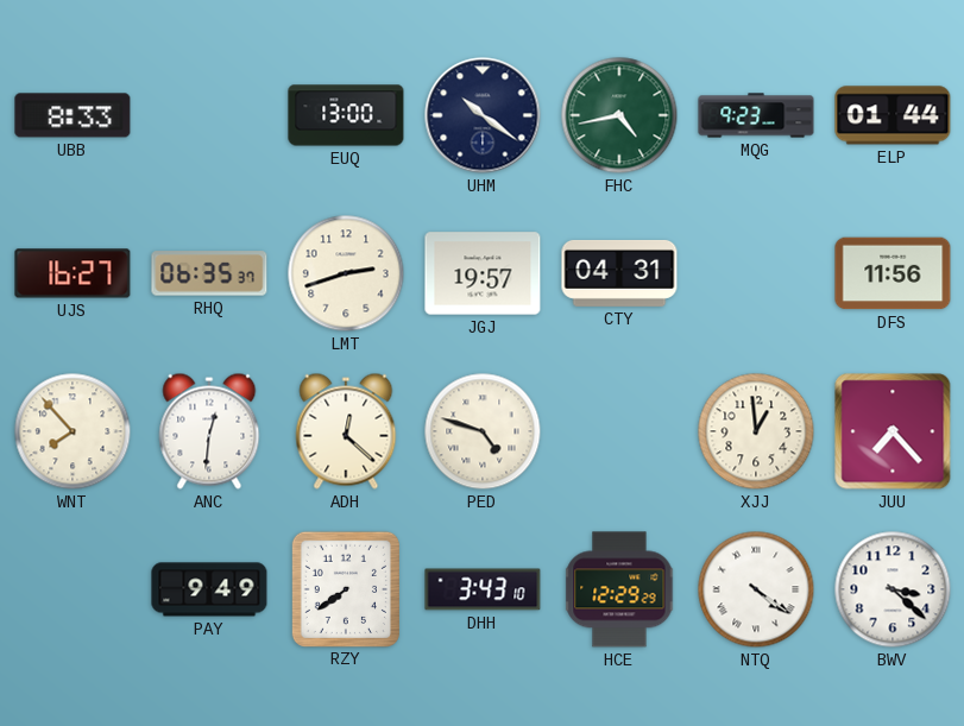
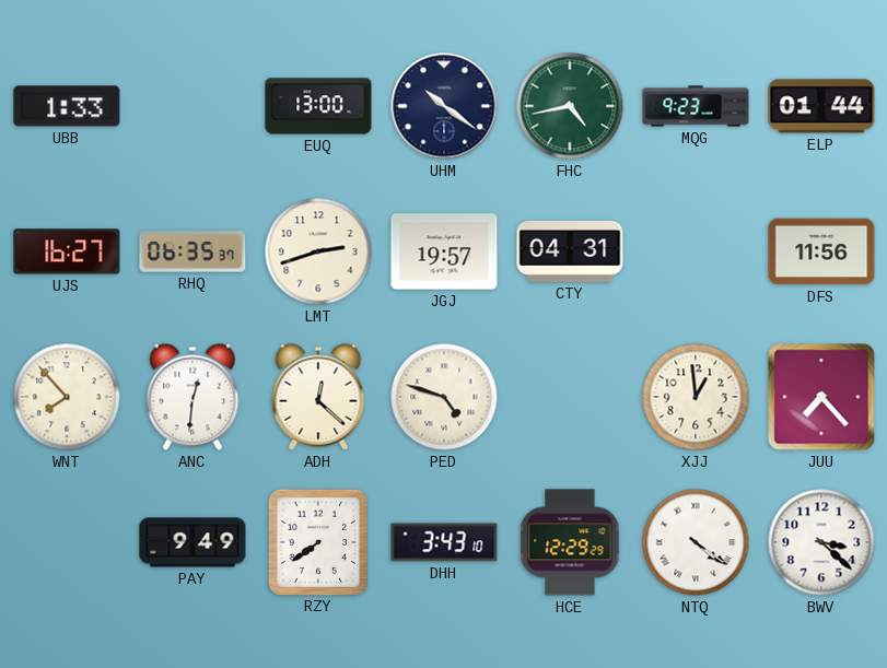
UBB: 8:33 -> 1:33 (67, 106)
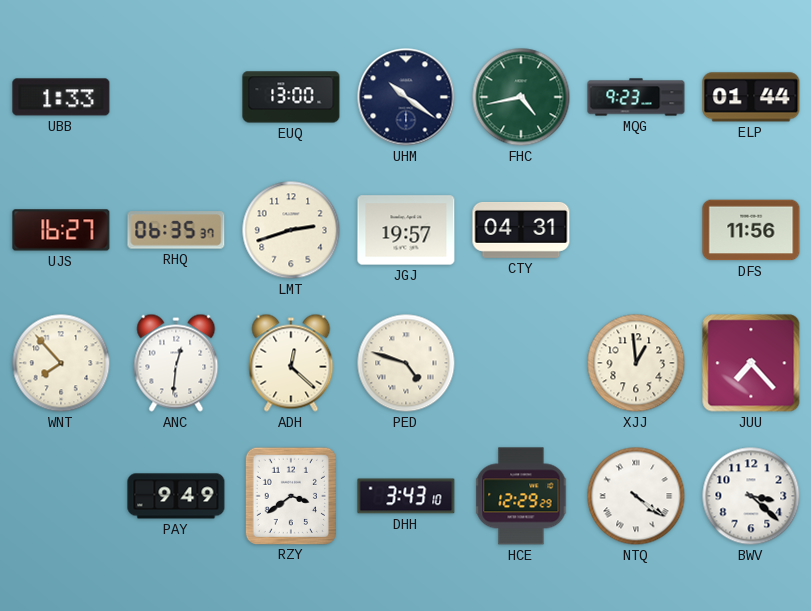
RZY: 7:39 -> 3:39 (291, 495)
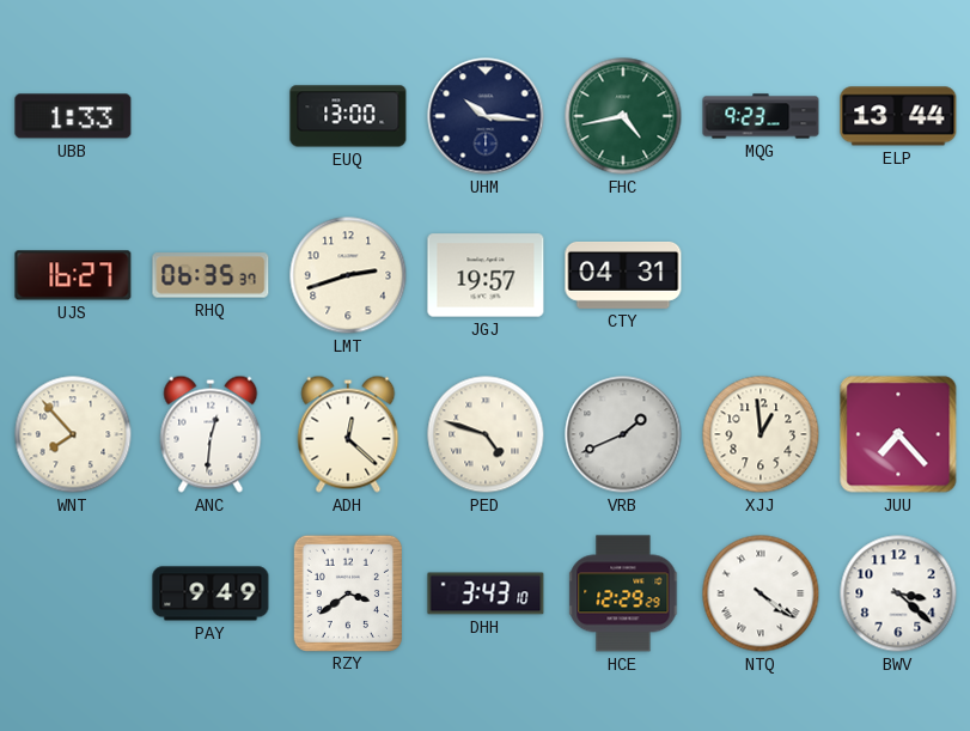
UHM: 10:21 -> 10:16 (486, 116)
ELP: 01:44 -> 13:44 (898, 116)
DFS: 11:56 -> none (751, 230)
VRB: none -> 1:41 (623, 434)
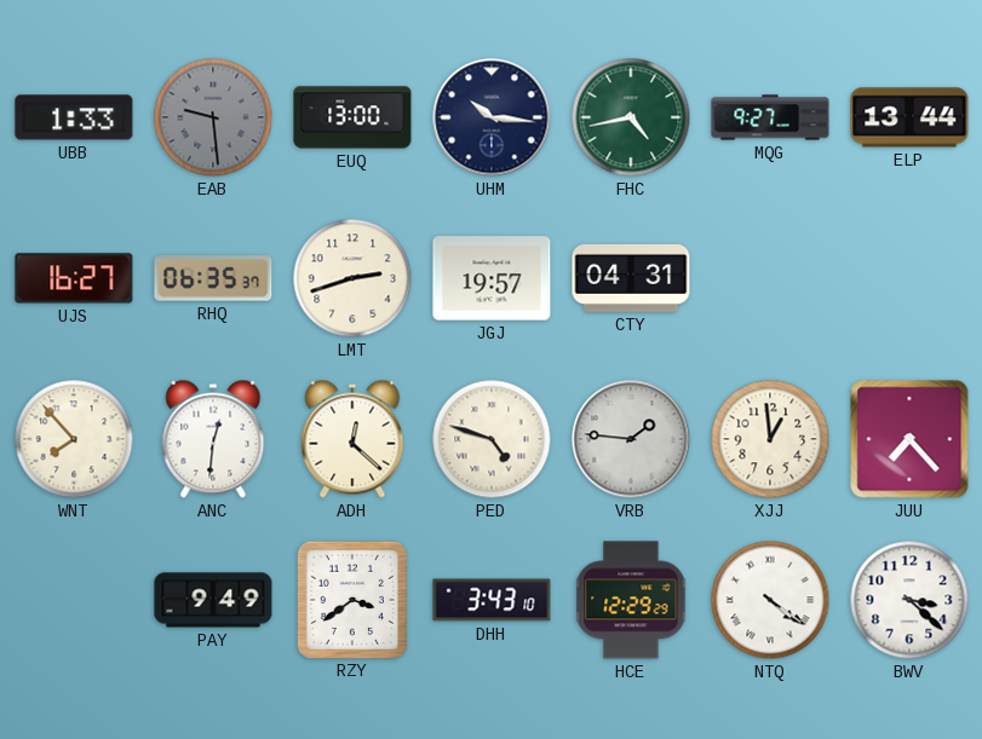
EAB: none -> 9:29 (213, 117)
MQG: 9:23 -> 9:27 (770, 117)
VRB: 1:41 -> 1:46 (631, 439)
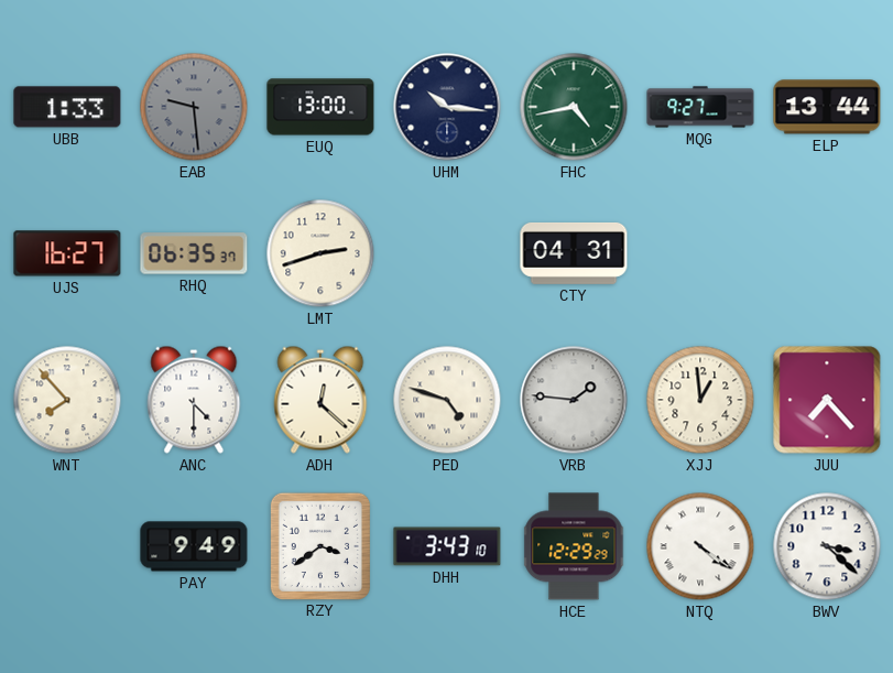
JGJ: 19:57 -> none (492, 278)
ANC: 12:31 -> 4:30 (194, 400)
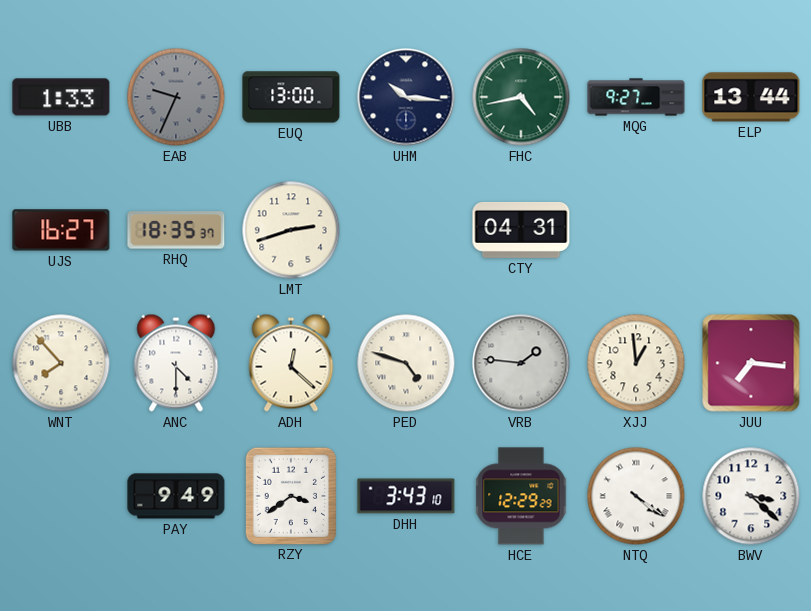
EAB: 9:29 -> 9:34 (176, 97)
RHQ: 06:35 -> 18:35 (176, 230)
JUU: 7:23 -> 7:16 (751, 363)
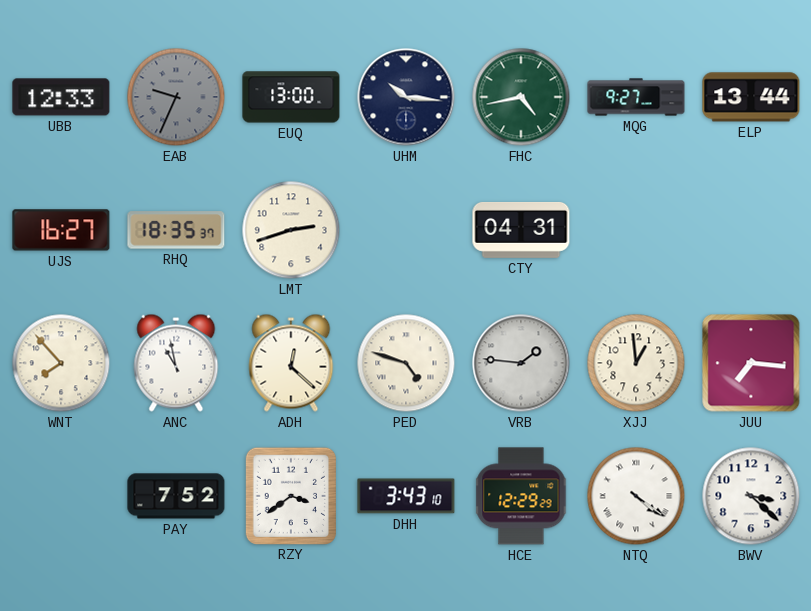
UBB: 1:33 -> 12:33 (61, 97)
ANC: 4:30 -> 10:58 (176, 363)
PAY: 9:49 -> 7:52 (176, 496)
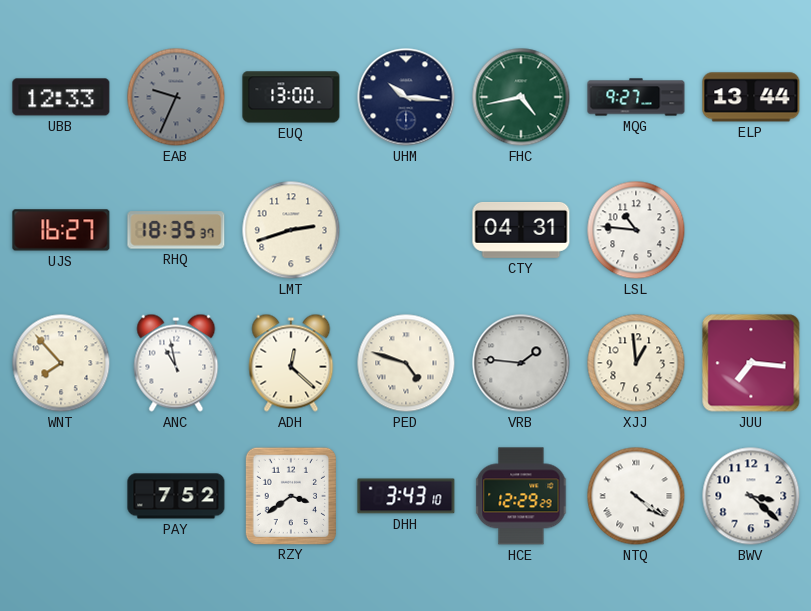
LSL: none -> 10:46 (636, 230)
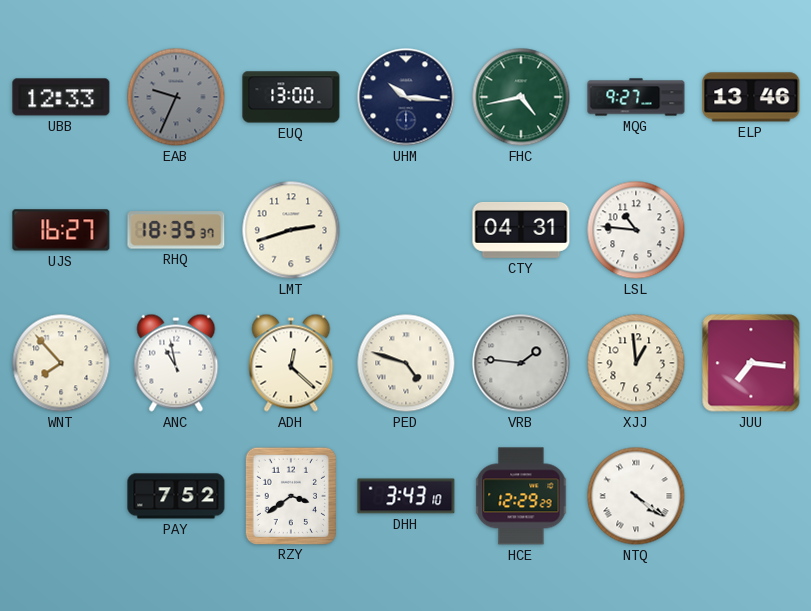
ELP: 13:44 -> 13:46 (751, 97)
BWV: 3:22 -> none (751, 496)
